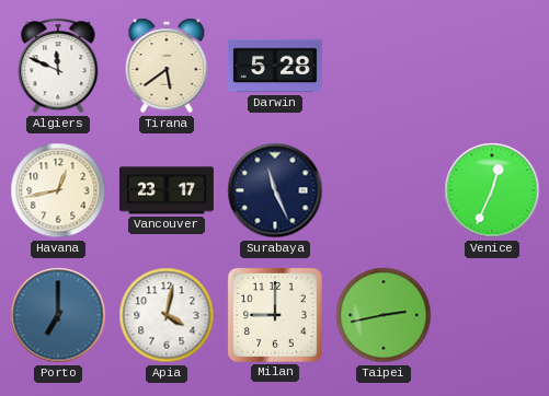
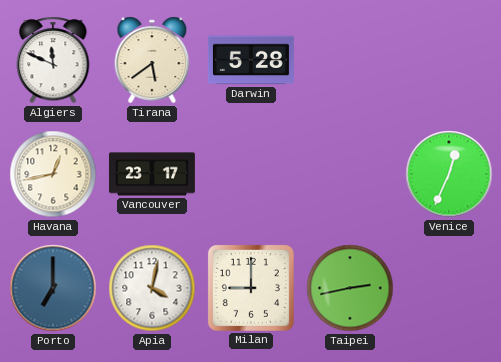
Surabaya: 11:26 -> none (275, 190)
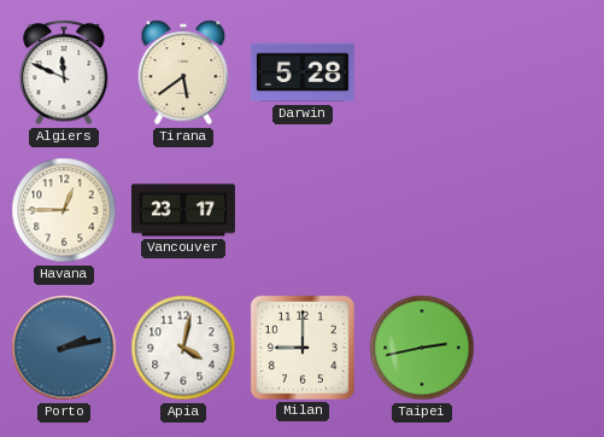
Havana: 12:43 -> 12:45 (64, 210)
Venice: 12:34 -> none (449, 174)
Porto: 7:00 -> 2:13 (64, 348)
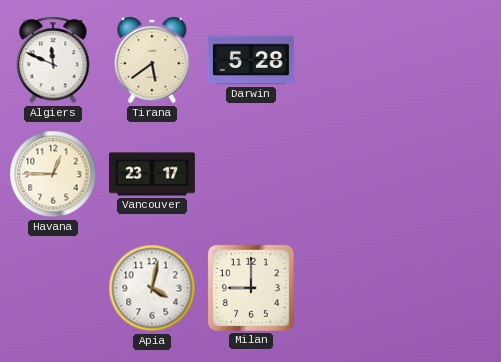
Porto: 2:13 -> none (64, 348)
Taipei: 2:43 -> none (422, 348)
